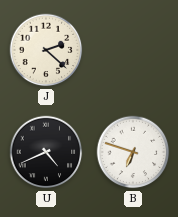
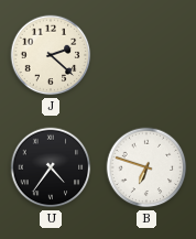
U: 4:41 -> 4:36 (51, 167)
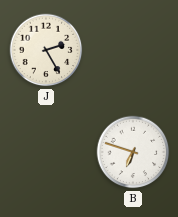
J: 2:22 -> 2:25 (46, 50)
U: 4:36 -> none (51, 167)
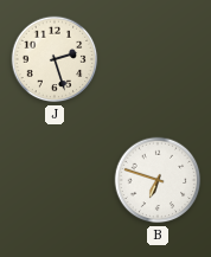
J: 2:25 -> 2:27 (55, 59)
